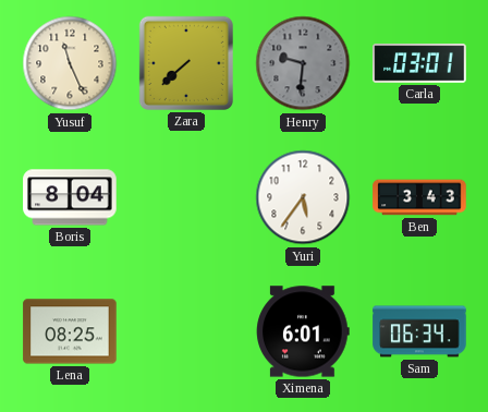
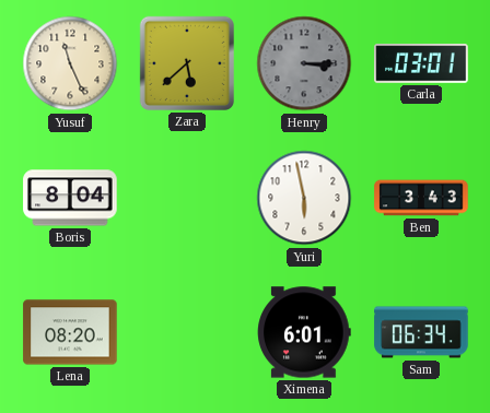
Zara: 7:38 -> 5:38 (187, 63)
Henry: 9:31 -> 3:15 (304, 63)
Yuri: 5:36 -> 5:58 (304, 198)
Lena: 08:25 -> 08:20 (70, 332)
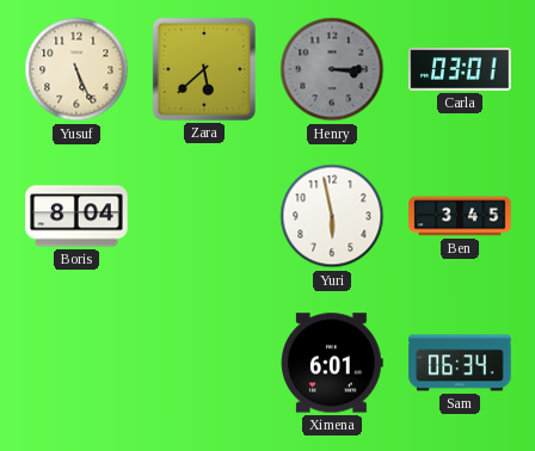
Yusuf: 11:26 -> 5:26 (76, 69)
Ben: 3:43 -> 3:45 (460, 216)
Lena: 08:20 -> none (70, 332)
